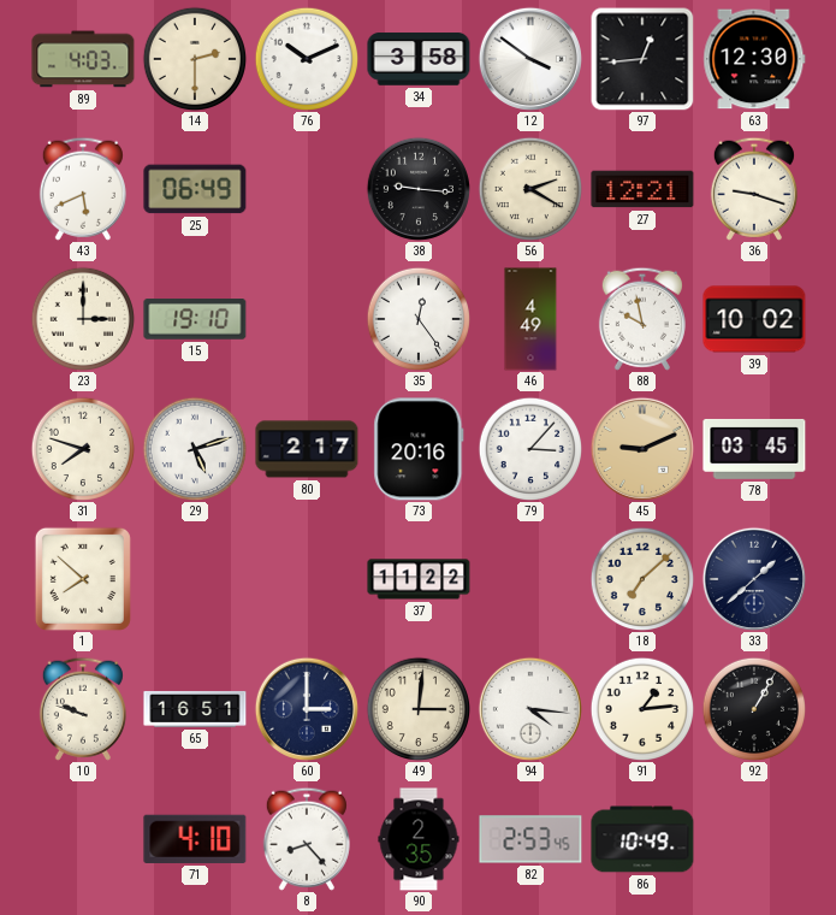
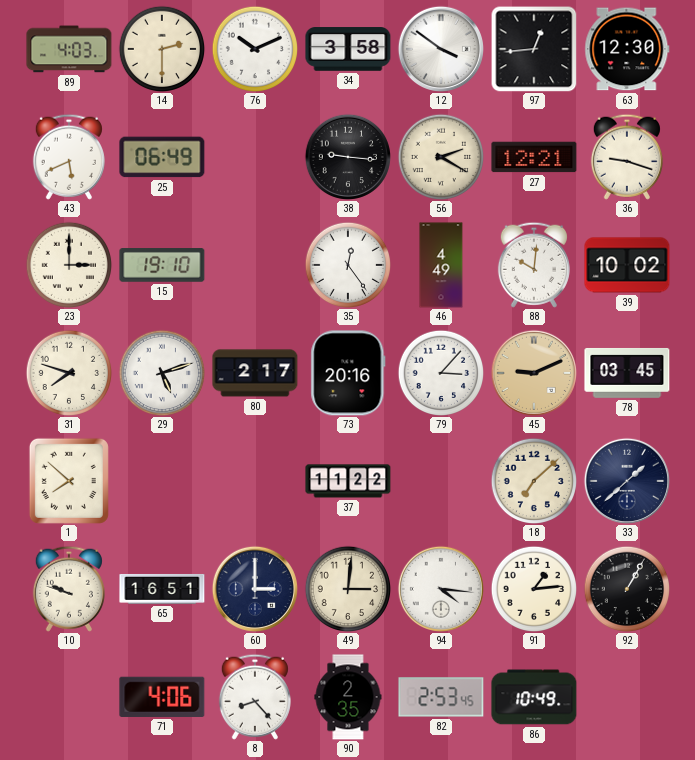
88: 9:58 -> 10:01 (534, 265)
71: 4:10 -> 4:06 (162, 697)
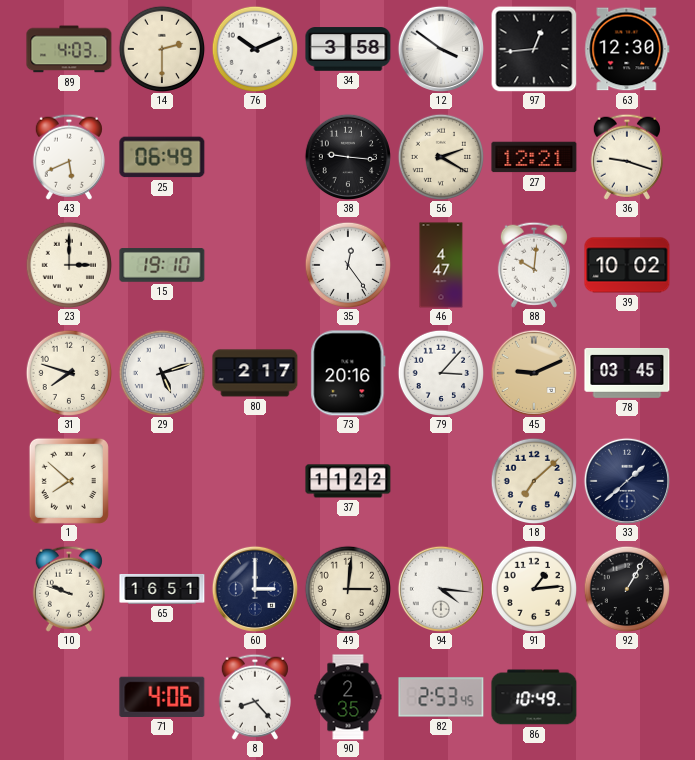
46: 4:49 -> 4:47 (441, 265)
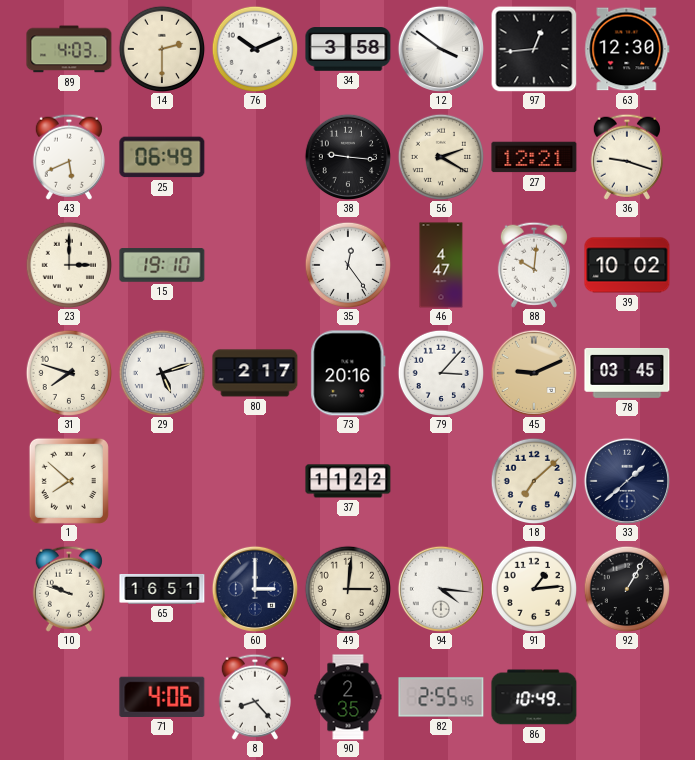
82: 2:53 -> 2:55 (441, 697)
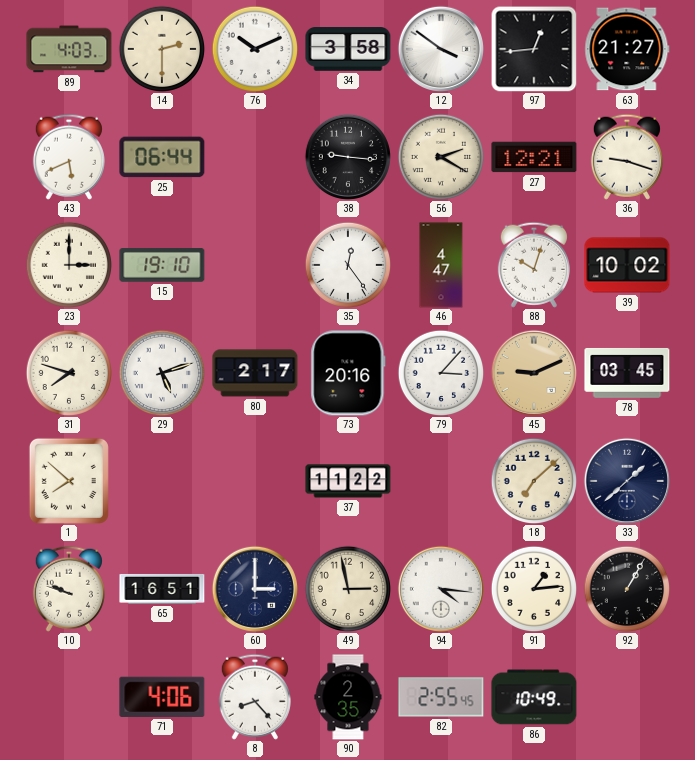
63: 12:30 -> 21:27 (627, 49)
25: 06:49 -> 06:44 (162, 157)
88: 10:01 -> 10:03 (534, 265)
49: 3:01 -> 2:58 (348, 589)
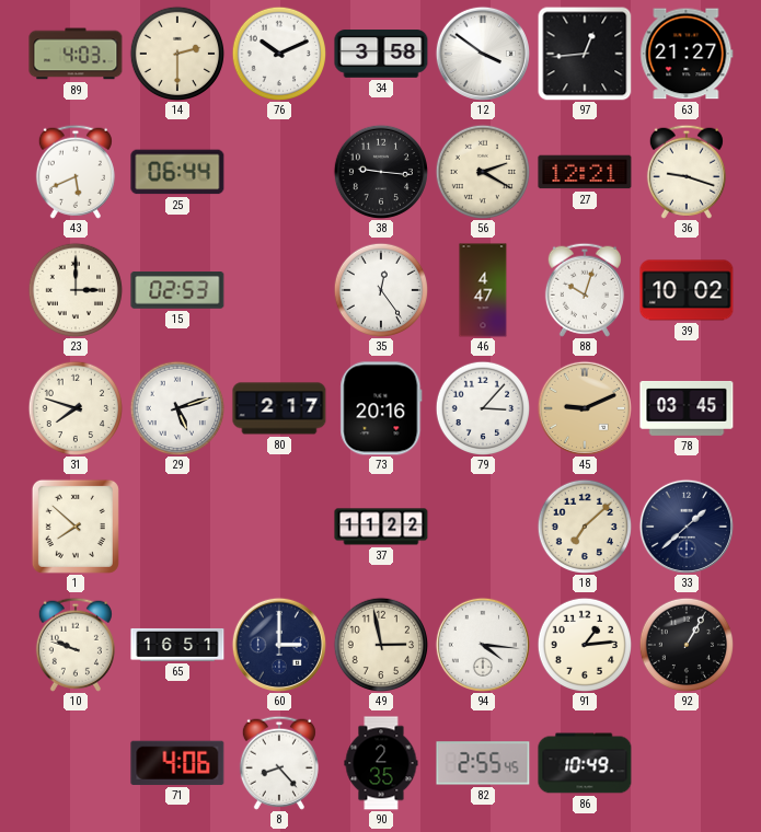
15: 19:10 -> 02:53 (177, 291)
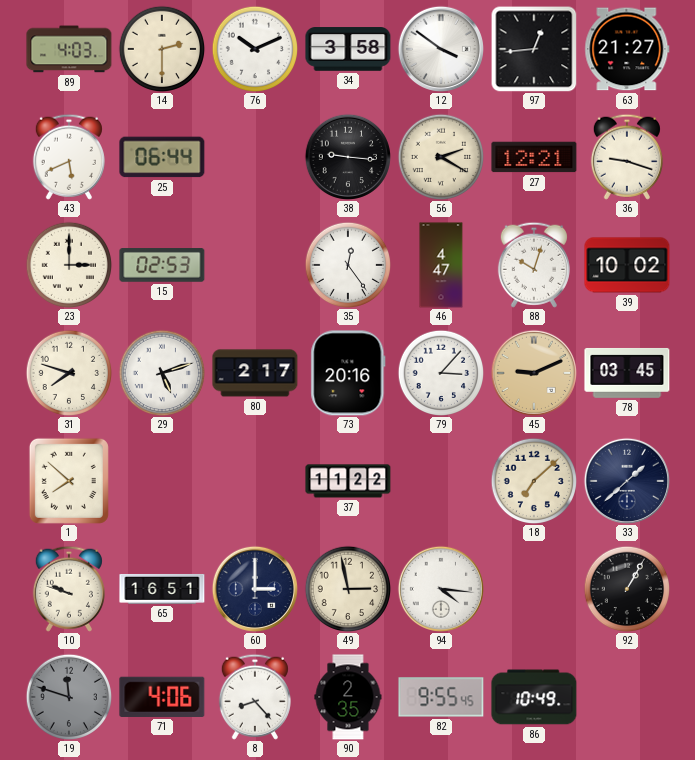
91: 1:14 -> none (585, 645)
19: none -> 11:48 (69, 697)
82: 2:55 -> 9:55 (441, 697)
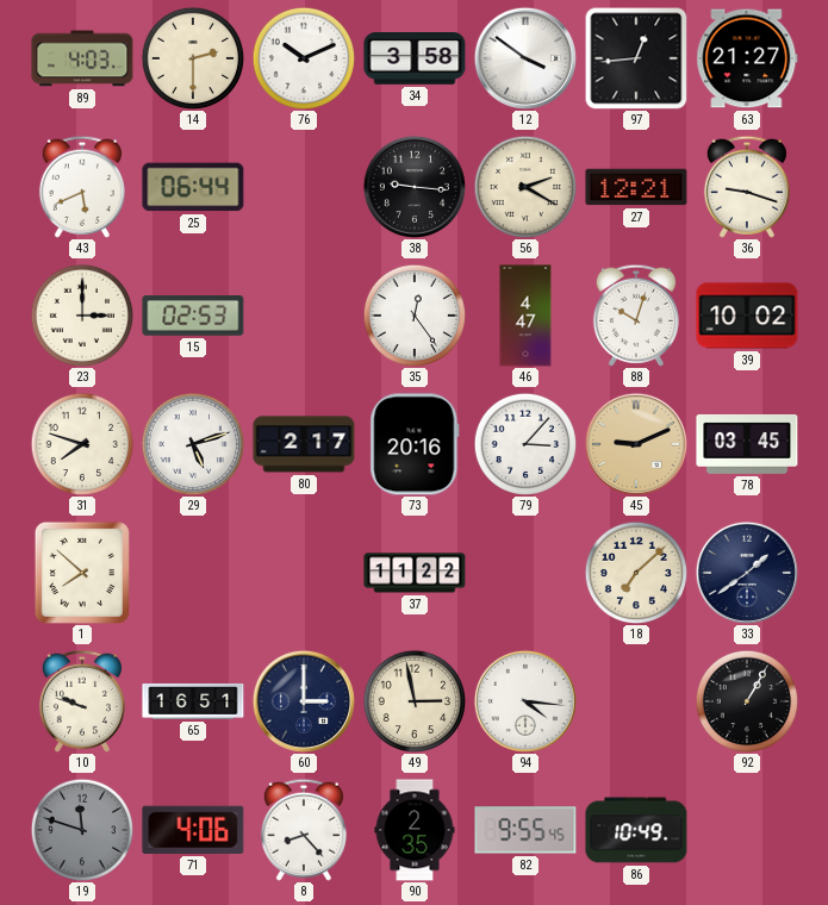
33: 1:38 -> 1:39 (747, 573)
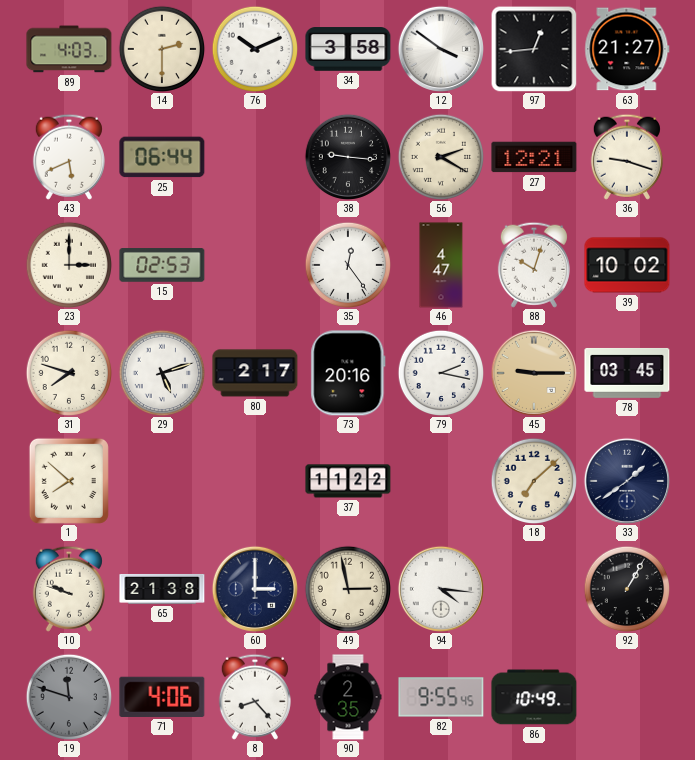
79: 3:07 -> 2:17 (441, 373)
45: 9:11 -> 9:15 (534, 373)
65: 16:51 -> 21:38 (162, 589)
